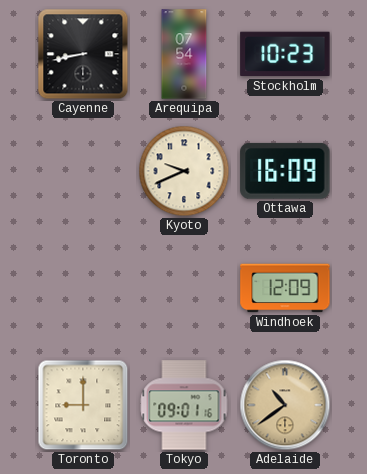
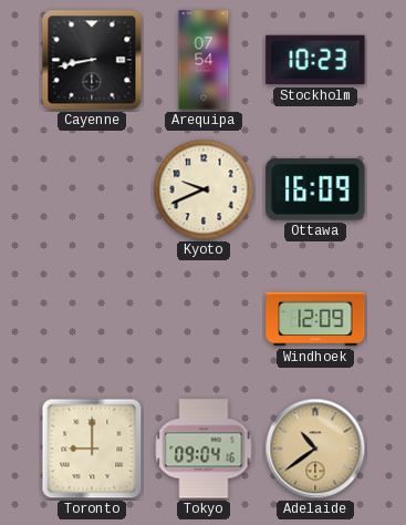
Tokyo: 09:01 -> 09:04 (204, 449)
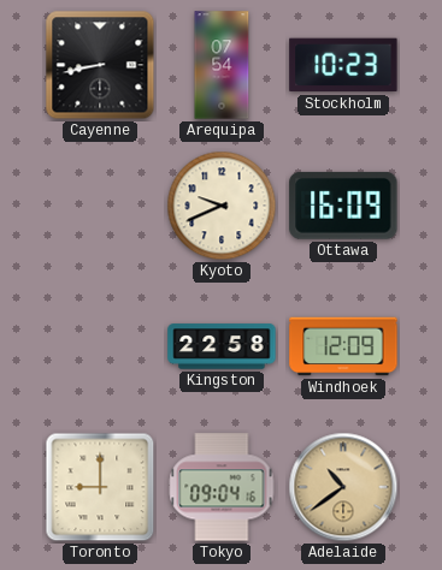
Kingston: none -> 22:58 (222, 346)
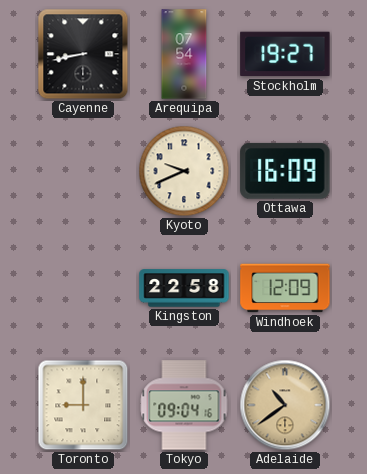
Stockholm: 10:23 -> 19:27 (285, 54)
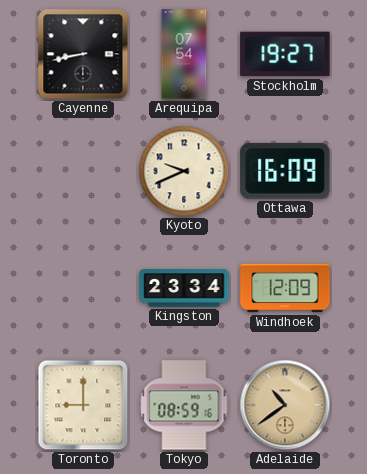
Kingston: 22:58 -> 23:34 (184, 288)
Tokyo: 09:04 -> 08:59 (184, 405)
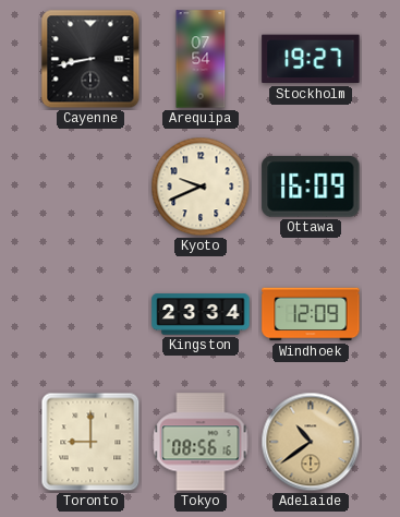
Tokyo: 08:59 -> 08:56 (201, 442)
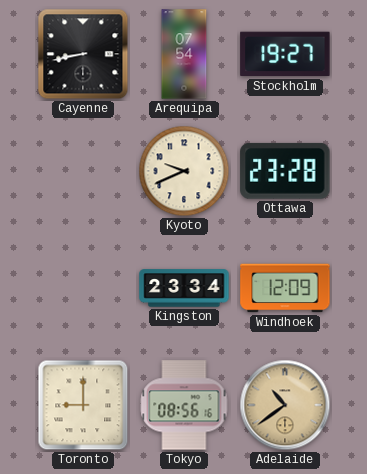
Ottawa: 16:09 -> 23:28 (285, 171)
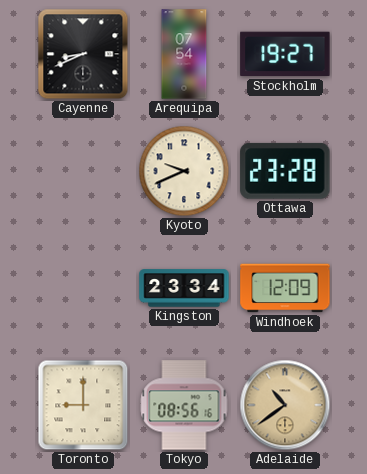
Cayenne: 8:43 -> 8:41 (83, 54)
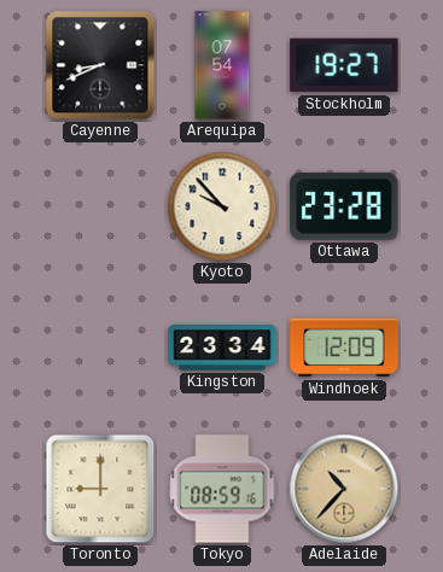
Kyoto: 9:41 -> 9:53 (222, 206)
Tokyo: 08:56 -> 08:59 (222, 489)
Adelaide: 10:39 -> 10:37 (344, 489)
